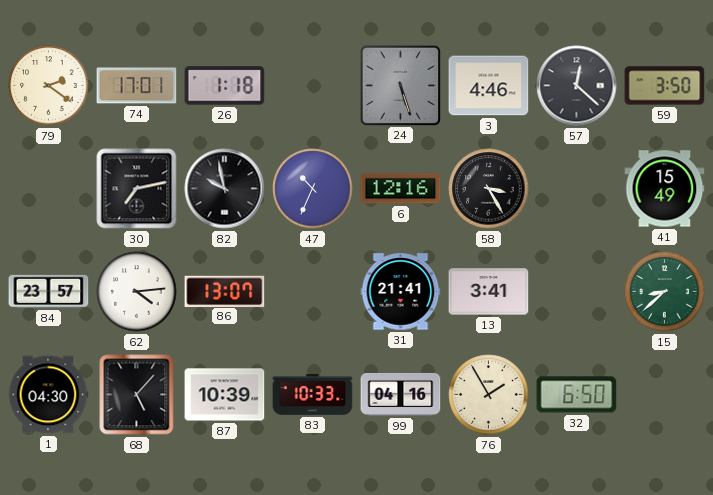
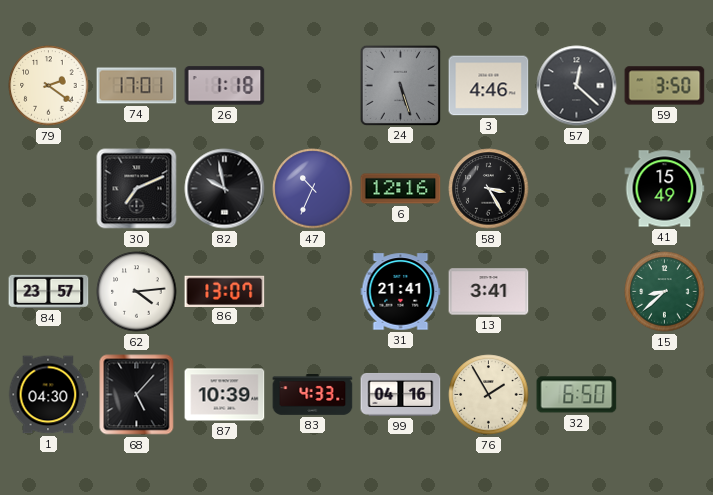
30: 7:13 -> 7:11 (137, 189)
83: 10:33 -> 4:33 (313, 395)
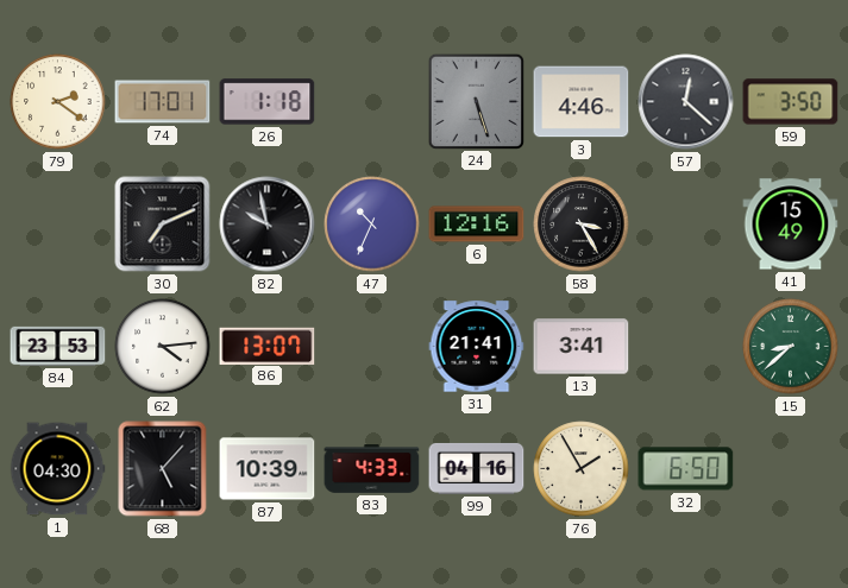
84: 23:57 -> 23:53 (58, 346)
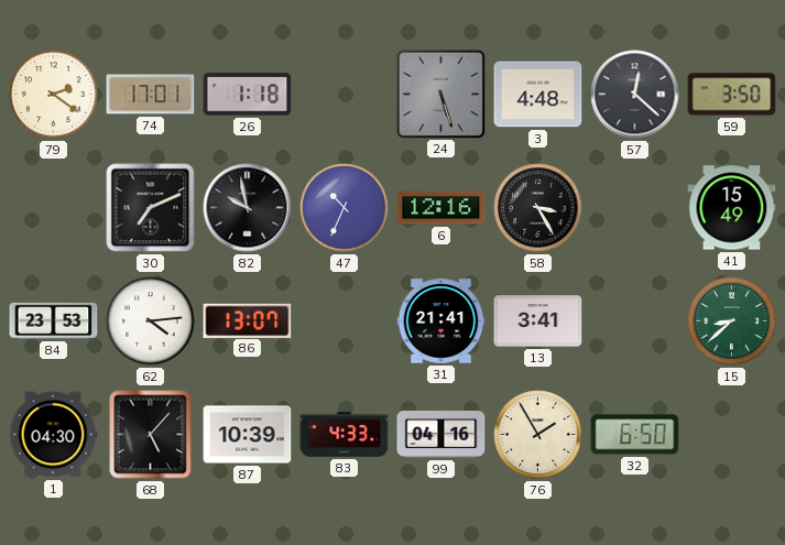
3: 4:46 -> 4:48 (538, 95)
